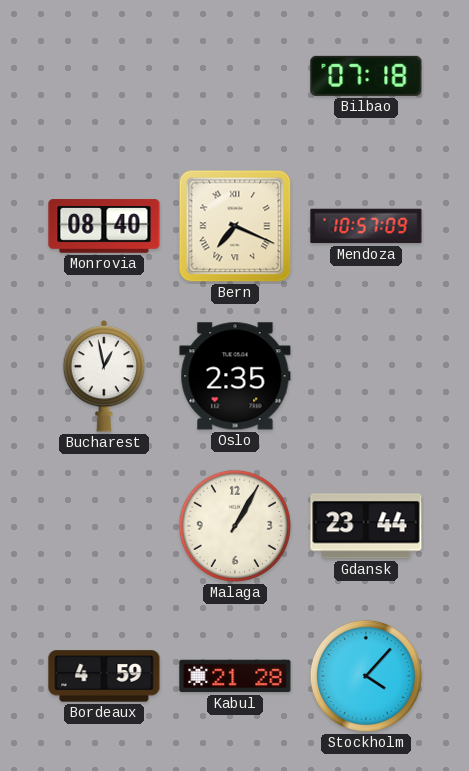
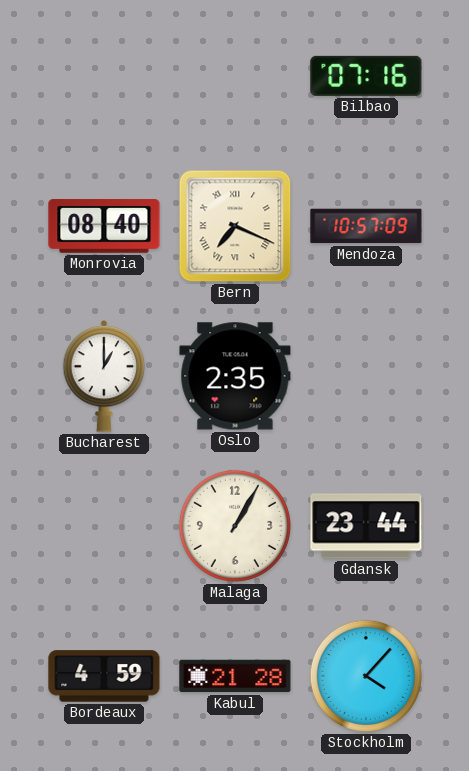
Bilbao: 07:18 -> 07:16 (366, 76)
Bucharest: 12:58 -> 1:00 (104, 377)
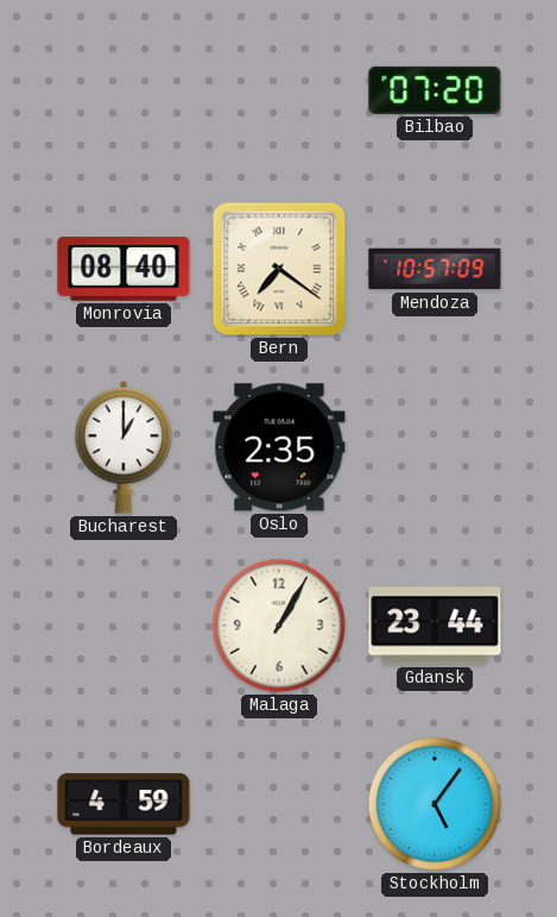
Bilbao: 07:16 -> 07:20 (435, 90)
Bern: 7:19 -> 7:21 (279, 269)
Kabul: 21:28 -> none (235, 676)
Stockholm: 4:07 -> 5:06 (435, 804)
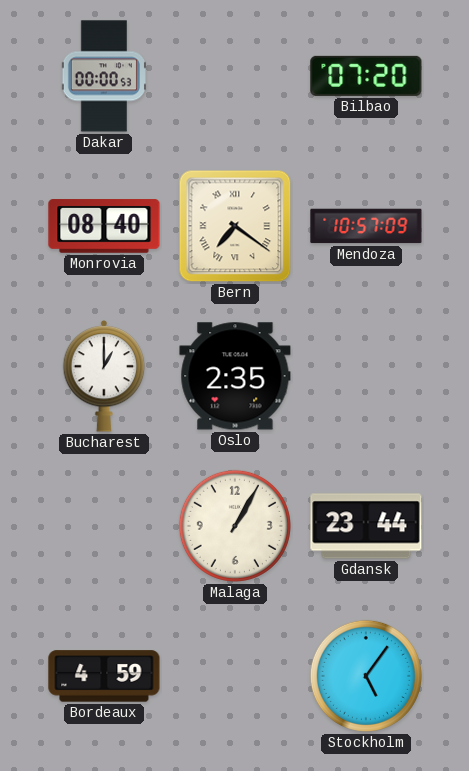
Dakar: none -> 00:00 (104, 76)
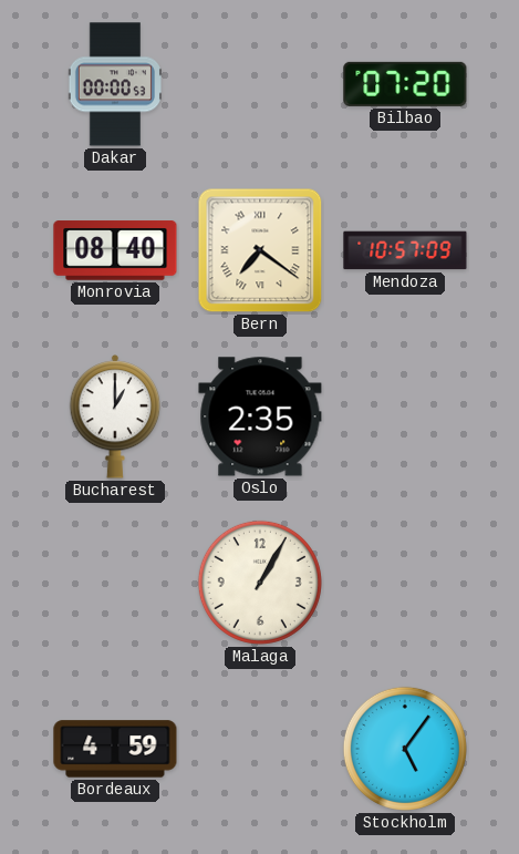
Gdansk: 23:44 -> none (366, 526)
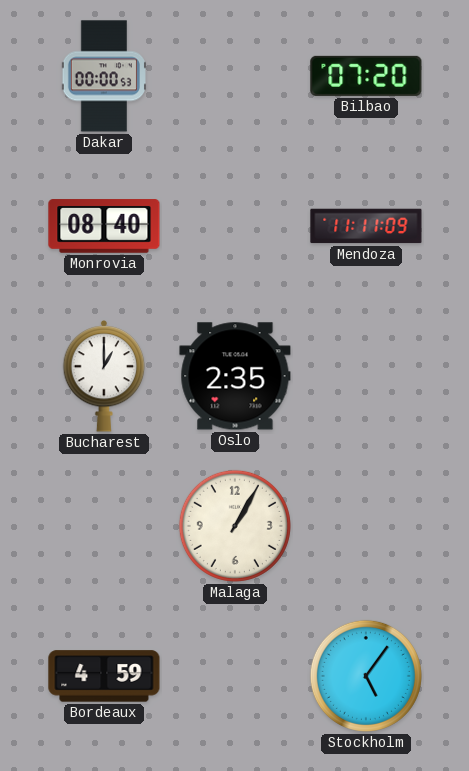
Bern: 7:21 -> none (260, 250)
Mendoza: 10:57 -> 11:11 (366, 226)
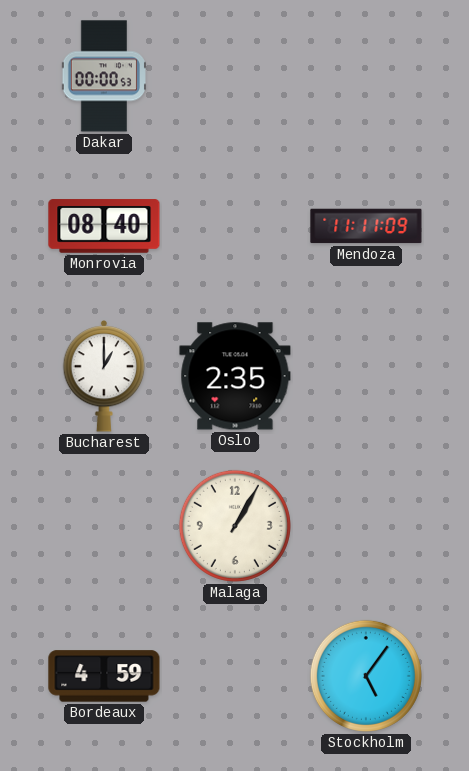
Bilbao: 07:20 -> none (366, 76)
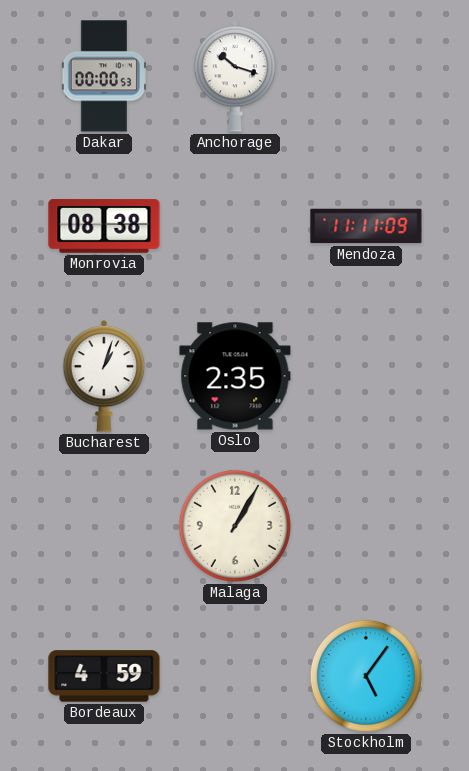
Anchorage: none -> 10:18 (235, 77)
Monrovia: 08:40 -> 08:38 (104, 226)
Bucharest: 1:00 -> 1:03 (104, 377)
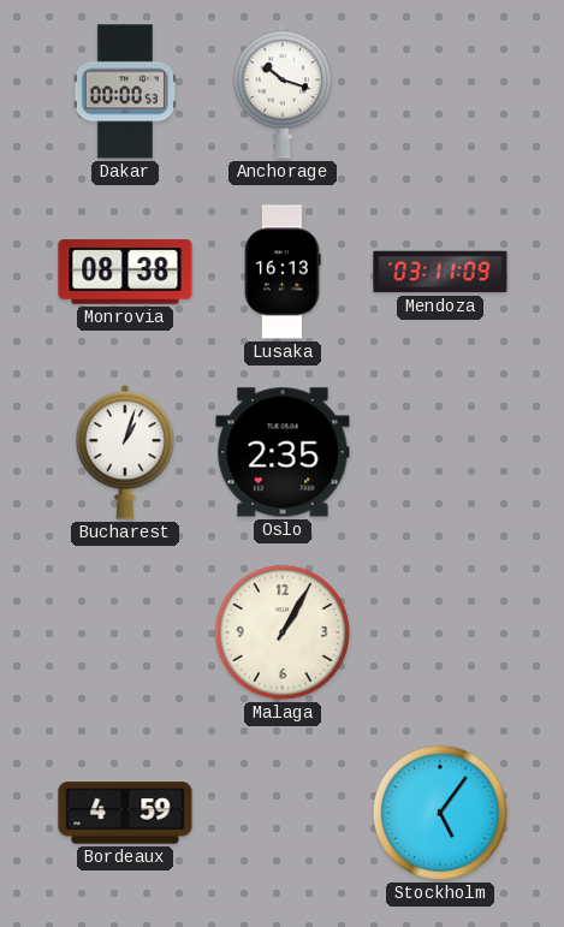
Lusaka: none -> 16:13 (283, 272)
Mendoza: 11:11 -> 03:11 (440, 272)
